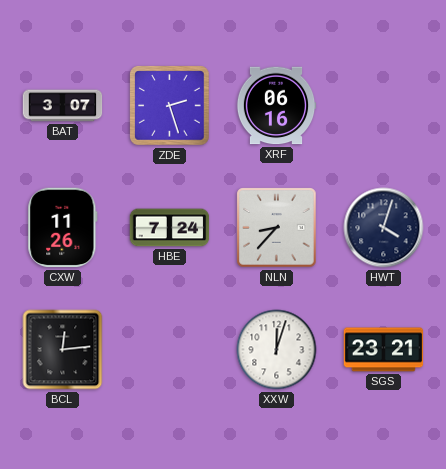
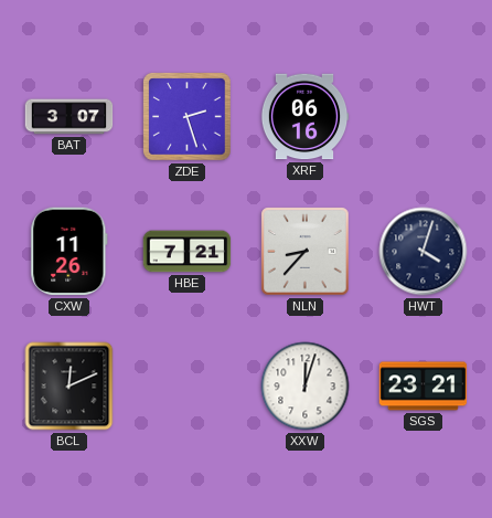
HBE: 7:24 -> 7:21 (188, 252)
BCL: 12:14 -> 12:11 (69, 387)
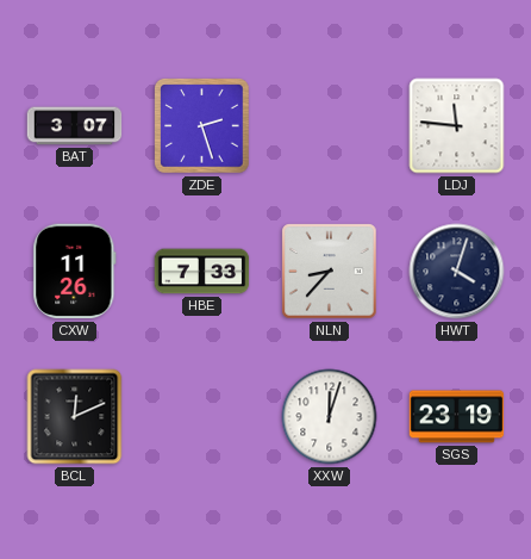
XRF: 06:16 -> none (304, 117)
LDJ: none -> 11:46 (457, 126)
HBE: 7:21 -> 7:33 (202, 272)
SGS: 23:21 -> 23:19 (457, 417)
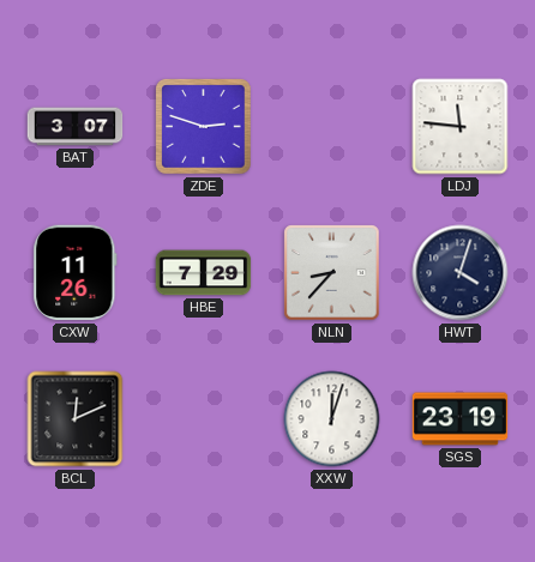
ZDE: 2:27 -> 2:48 (204, 127)
HBE: 7:33 -> 7:29 (204, 273)
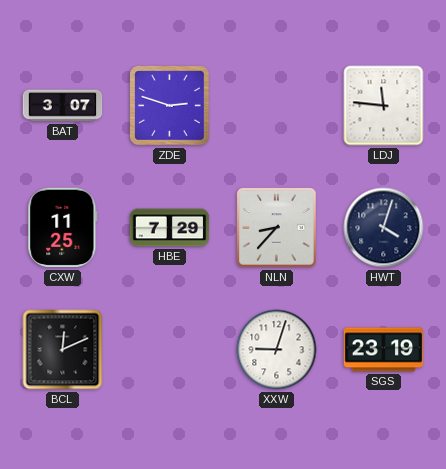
CXW: 11:26 -> 11:25 (63, 228)
XXW: 12:03 -> 9:03 (277, 350)
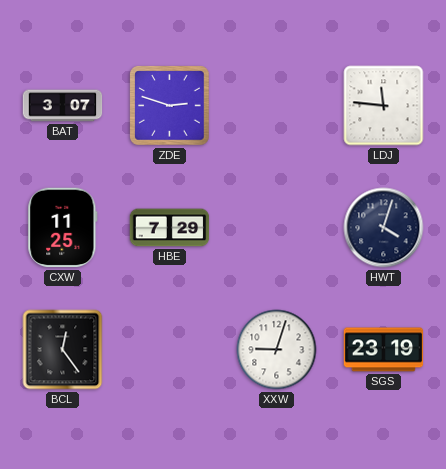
NLN: 8:37 -> none (277, 228)
BCL: 12:11 -> 12:24 (63, 350)
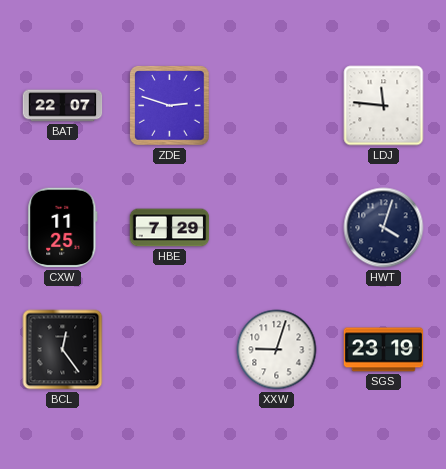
BAT: 3:07 -> 22:07 (63, 106)
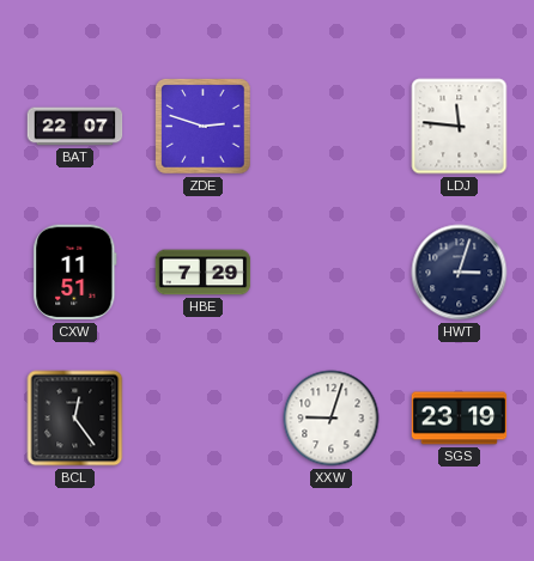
CXW: 11:25 -> 11:51 (75, 273)
HWT: 4:03 -> 3:03 (460, 273)
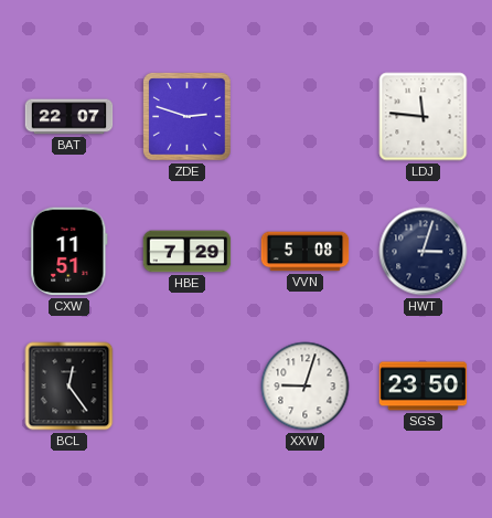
VVN: none -> 5:08 (306, 252)
SGS: 23:19 -> 23:50 (424, 387)
